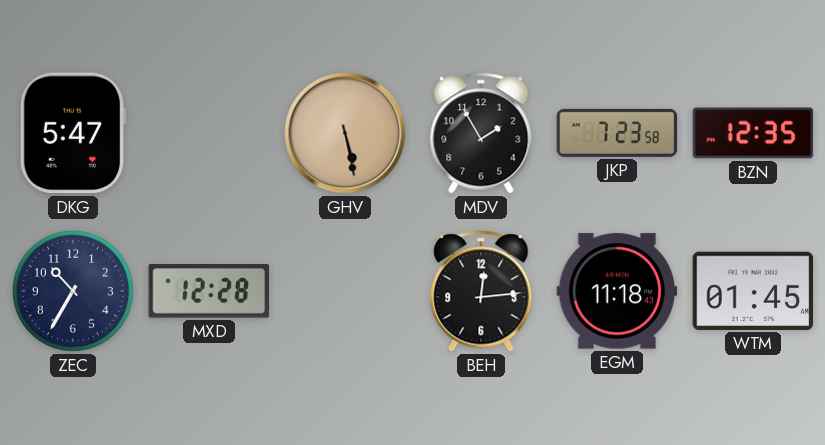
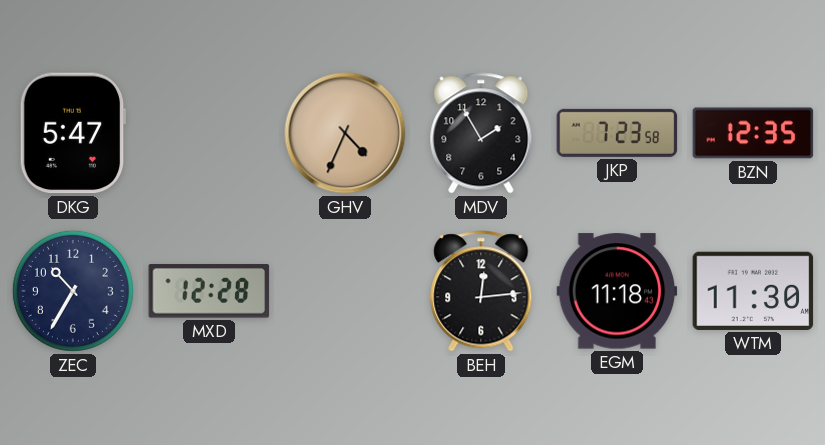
GHV: 5:28 -> 4:34 (345, 133)
WTM: 01:45 -> 11:30 (753, 291)
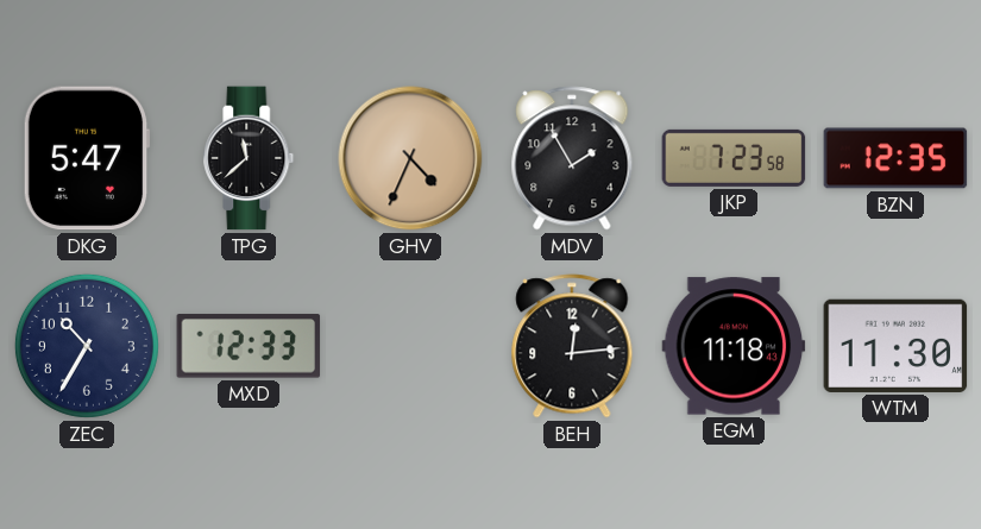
TPG: none -> 11:38 (249, 158)
MXD: 12:28 -> 12:33 (249, 346)
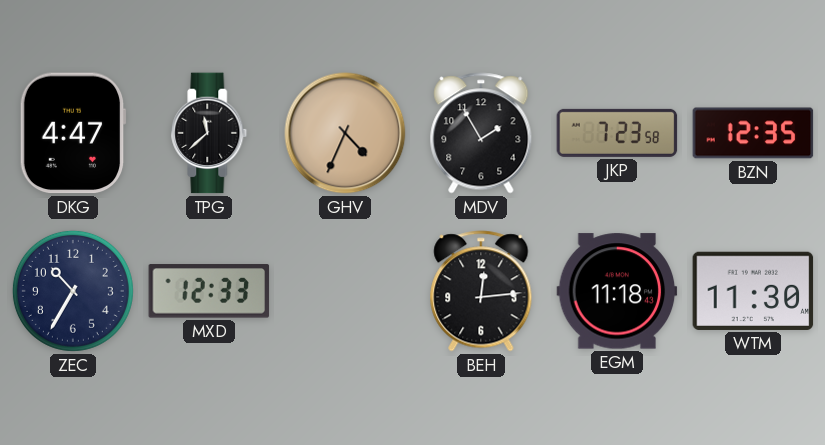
DKG: 5:47 -> 4:47 (73, 133)
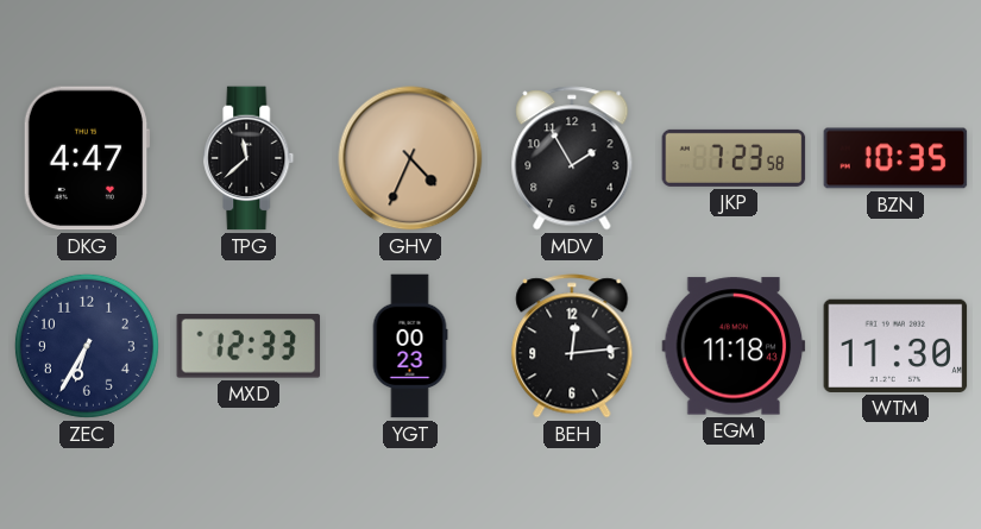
BZN: 12:35 -> 10:35 (895, 158)
ZEC: 10:35 -> 6:35 (87, 346)
YGT: none -> 00:23 (410, 346)
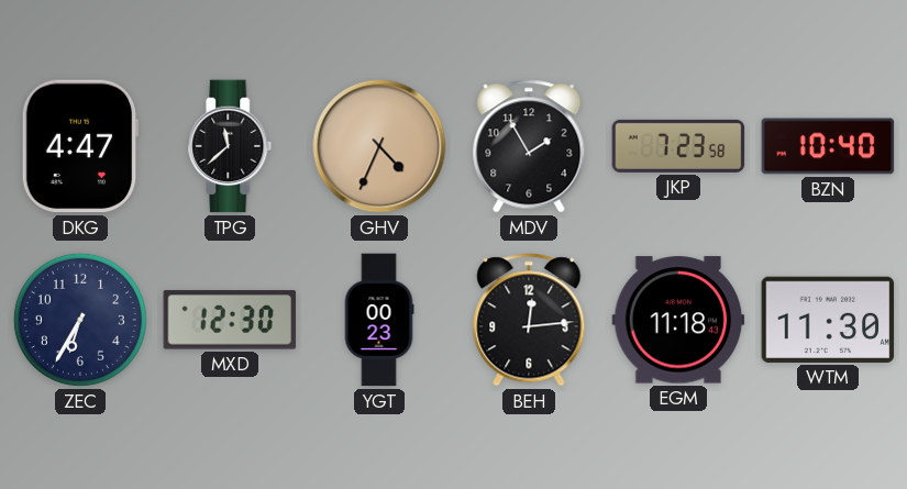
BZN: 10:35 -> 10:40 (828, 146)
MXD: 12:33 -> 12:30 (230, 320)
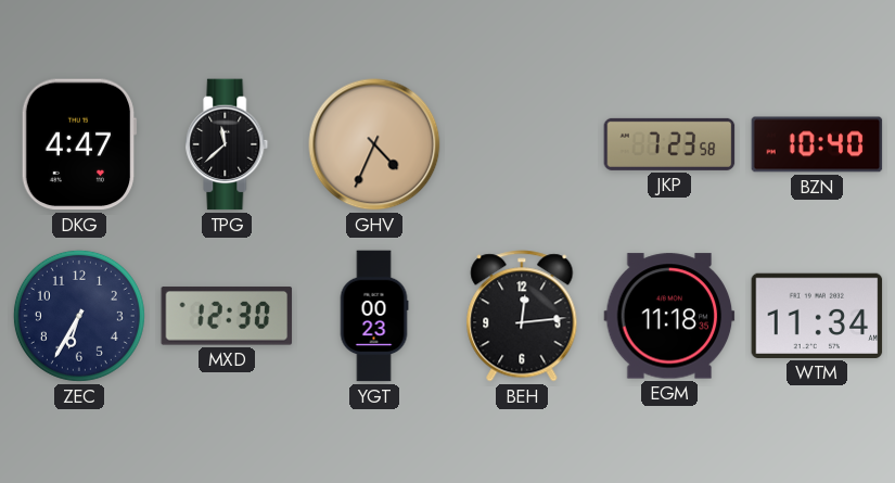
MDV: 1:55 -> none (529, 146)
EGM: 11:18:43 -> 11:18:35 (669, 316)
WTM: 11:30 -> 11:34 (817, 316)
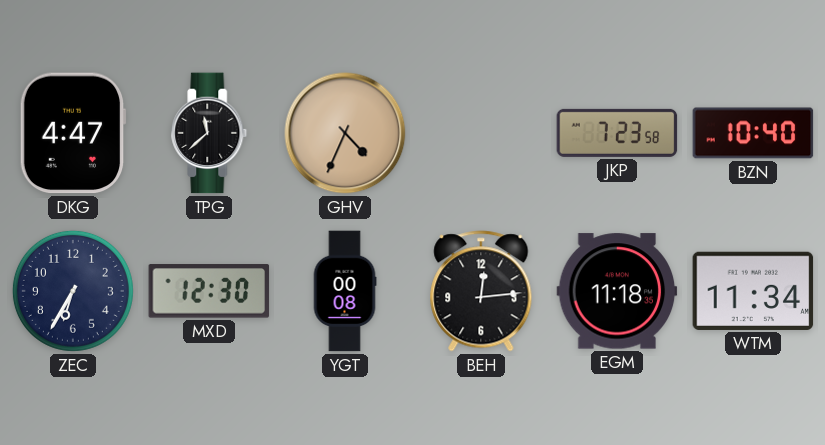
YGT: 00:23 -> 00:08 (345, 291)
